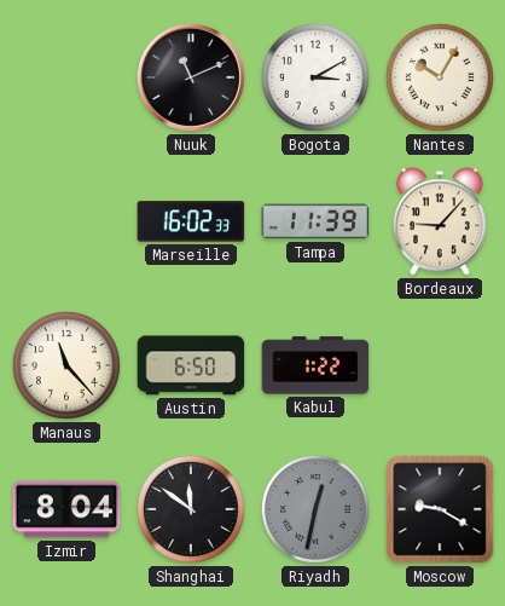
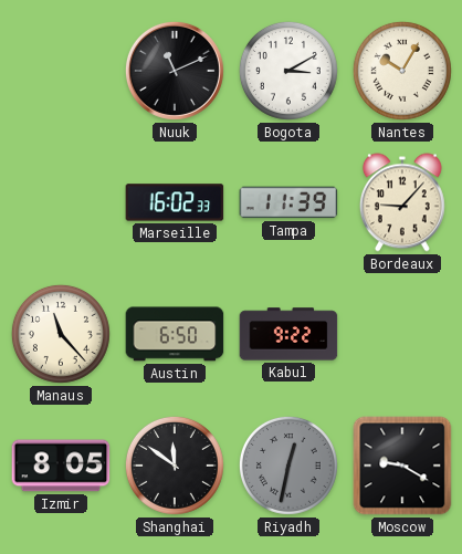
Kabul: 1:22 -> 9:22 (288, 334)
Izmir: 8:04 -> 8:05 (61, 466)
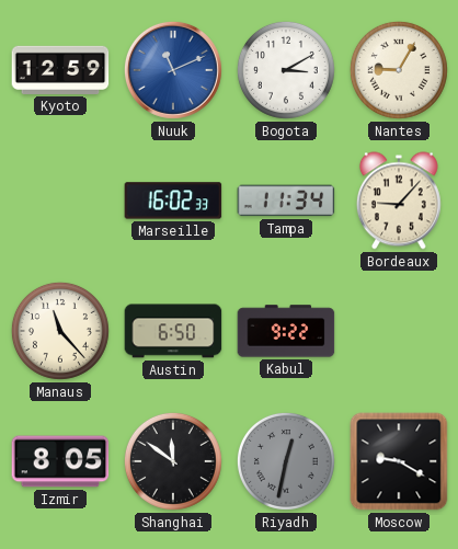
Kyoto: none -> 12:59 (60, 70)
Nuuk dial: black -> blue (173, 70)
Nantes: 10:05 -> 9:05 (399, 70)
Tampa: 11:39 -> 11:34 (286, 201)
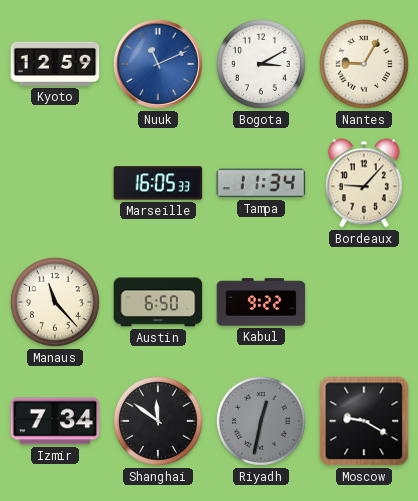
Marseille: 16:02 -> 16:05 (158, 183)
Izmir: 8:05 -> 7:34 (55, 421)
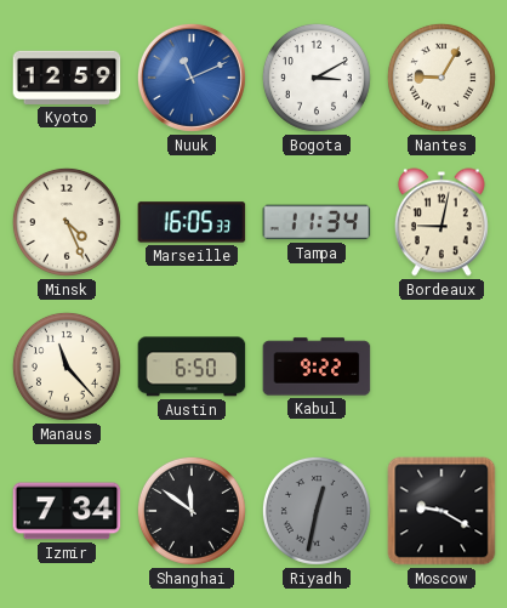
Minsk: none -> 4:26 (67, 222)
Bordeaux: 9:07 -> 9:02 (442, 222)
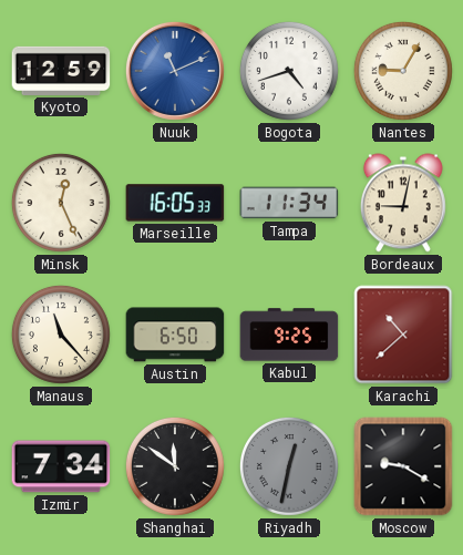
Bogota: 3:10 -> 4:42 (289, 71)
Minsk: 4:26 -> 12:26 (61, 203)
Kabul: 9:22 -> 9:25 (289, 335)
Karachi: none -> 10:38 (403, 335)
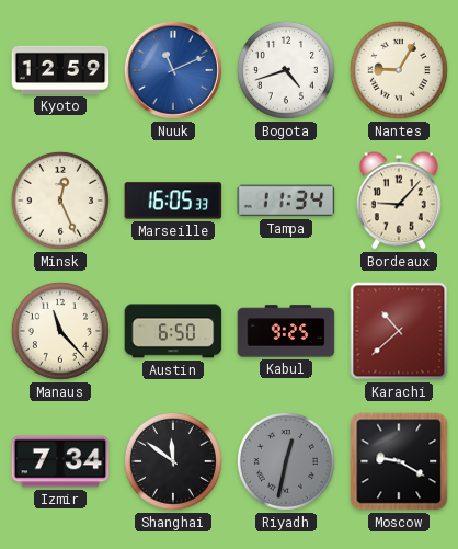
Bordeaux: 9:02 -> 9:07 (399, 201)
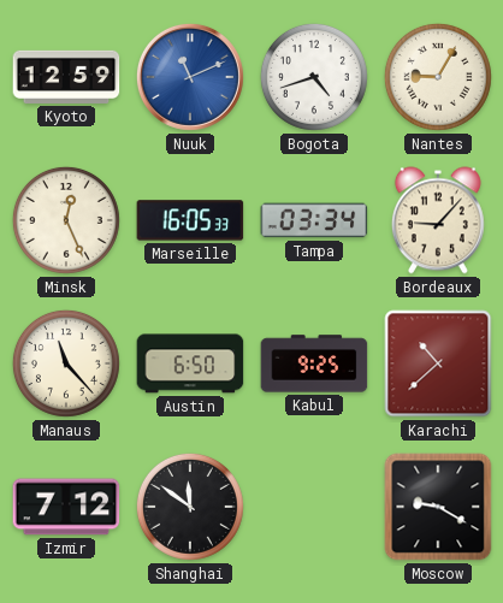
Tampa: 11:34 -> 03:34 (314, 220)
Izmir: 7:34 -> 7:12 (66, 507)
Riyadh: 12:32 -> none (286, 461)
